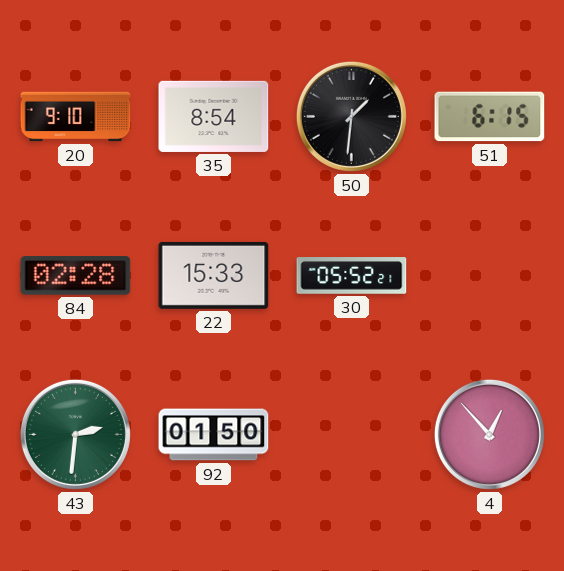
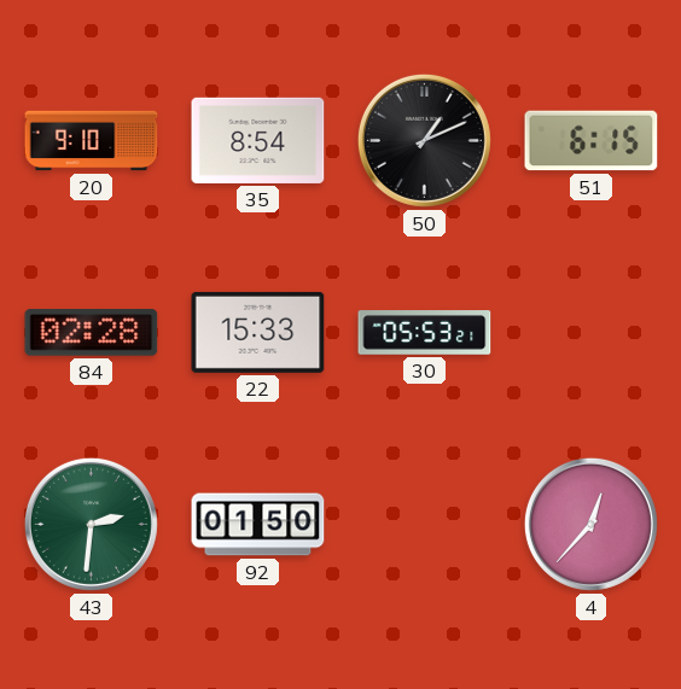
50: 1:31 -> 1:11 (424, 140)
30: 05:52 -> 05:53 (425, 333)
4: 12:53 -> 12:37 (590, 524)
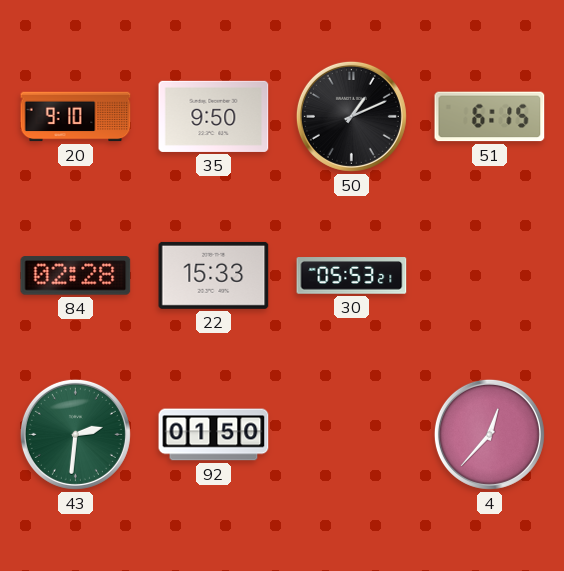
35: 8:54 -> 9:50 (214, 116)
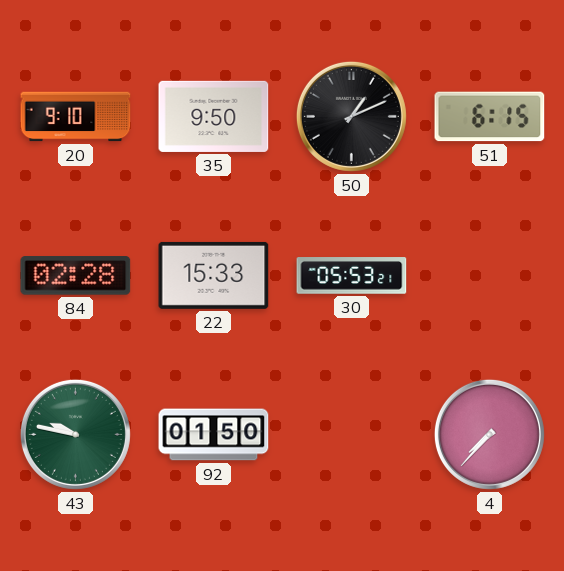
43: 2:31 -> 9:47 (75, 434)
4: 12:37 -> 7:37 (489, 434)
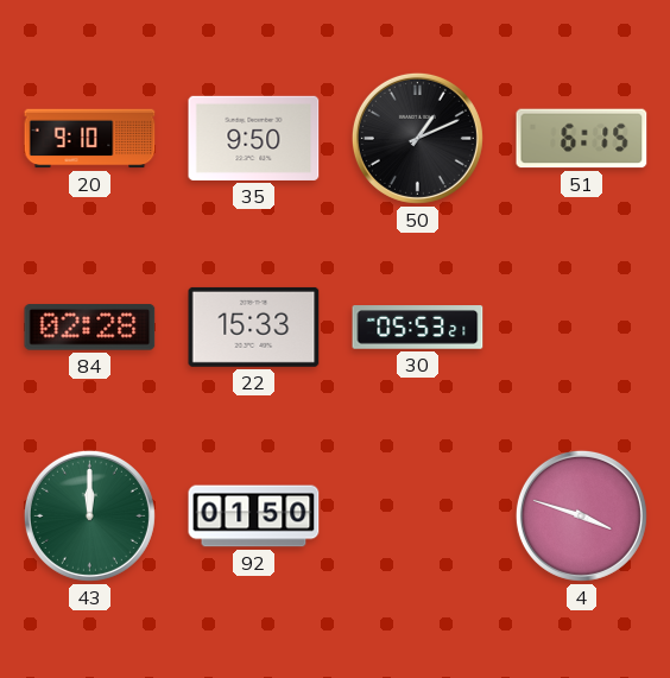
43: 9:47 -> 12:00 (89, 515)
4: 7:37 -> 3:48 (581, 515)
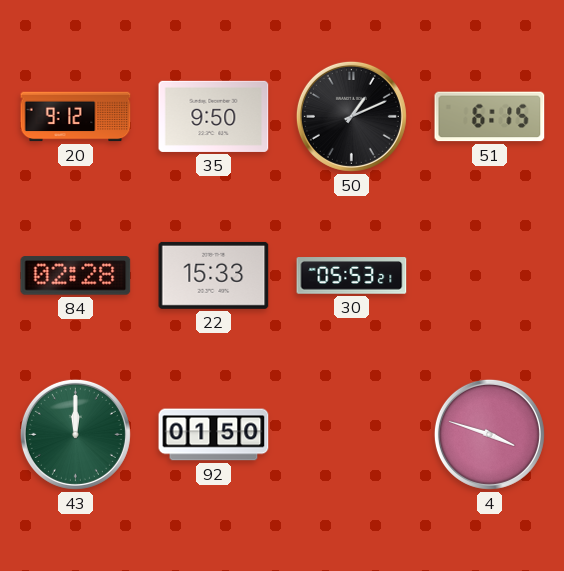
20: 9:10 -> 9:12 (76, 117)
